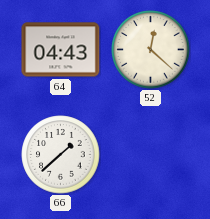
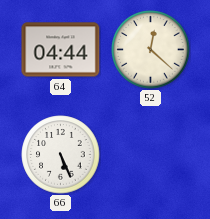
64: 04:43 -> 04:44 (61, 50)
66: 1:38 -> 5:26 (61, 155)
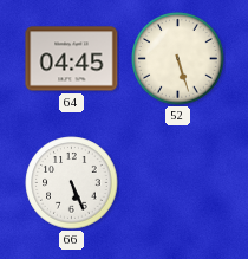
64: 04:44 -> 04:45 (72, 59)
52: 12:22 -> 5:27 (178, 59)
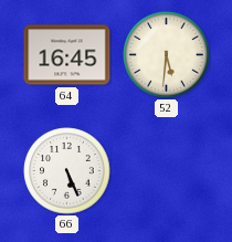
64: 04:45 -> 16:45 (67, 55)
52: 5:27 -> 5:31 (167, 55)
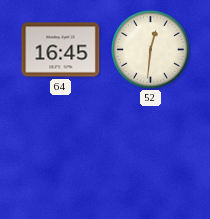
52: 5:31 -> 12:31 (151, 50)
66: 5:26 -> none (67, 171)
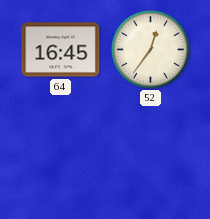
52: 12:31 -> 12:36 (151, 50)
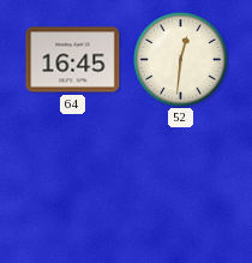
52: 12:36 -> 12:31 (181, 60)
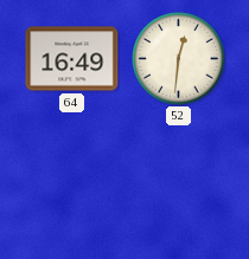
64: 16:45 -> 16:49 (72, 59)
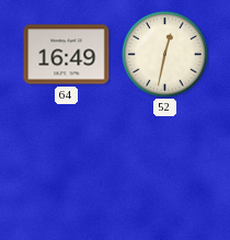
52: 12:31 -> 12:32 (165, 55)
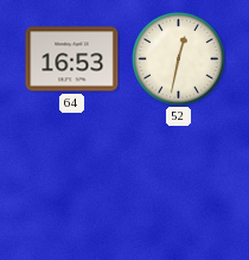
64: 16:49 -> 16:53 (72, 59)
